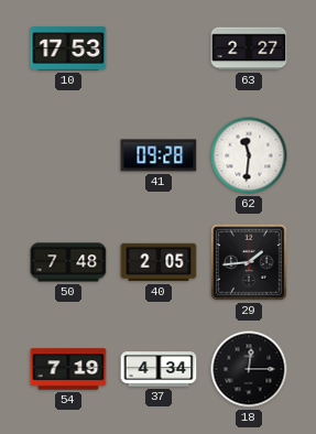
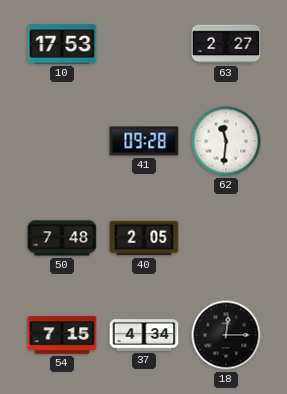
29: 1:44 -> none (249, 262)
54: 7:19 -> 7:15 (62, 335)
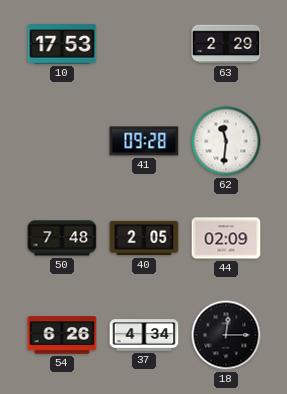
63: 2:27 -> 2:29 (226, 44)
44: none -> 02:09 (226, 238)
54: 7:15 -> 6:26 (62, 335)
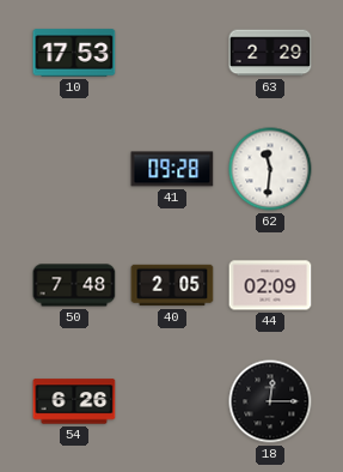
37: 4:34 -> none (144, 335)
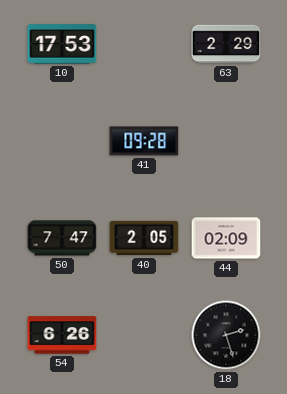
62: 11:31 -> none (270, 169)
50: 7:48 -> 7:47 (62, 238)
18: 12:15 -> 2:27 (226, 335)
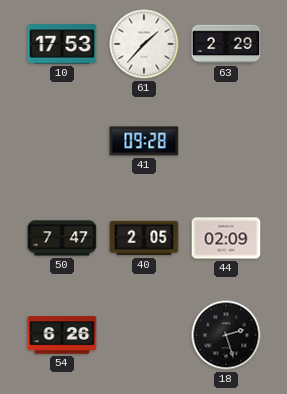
61: none -> 1:37 (144, 44)
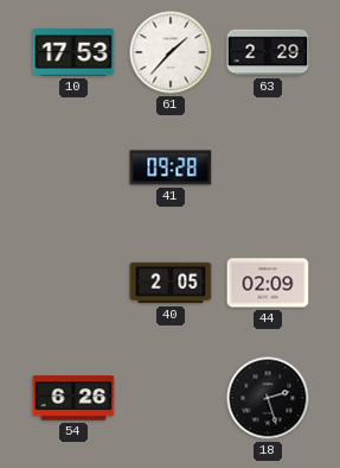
50: 7:47 -> none (62, 238)
